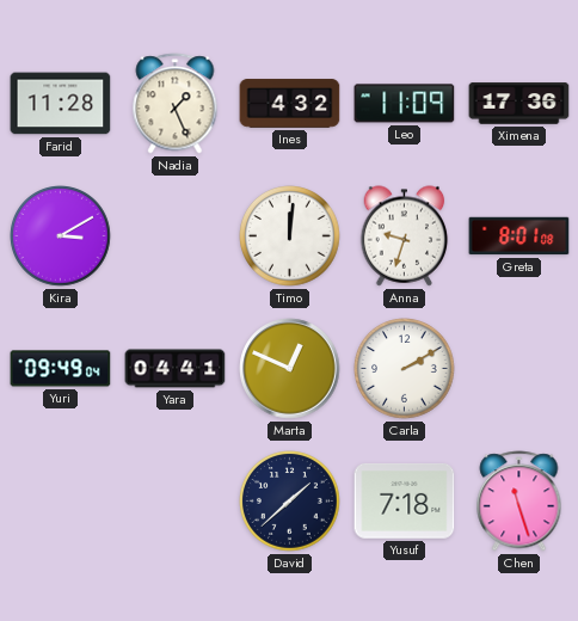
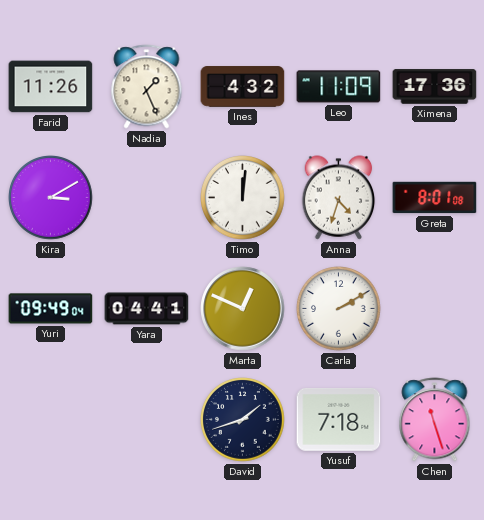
Farid: 11:28 -> 11:26 (51, 87)
Anna: 9:33 -> 4:33 (339, 198)
David: 1:38 -> 1:42 (243, 420)
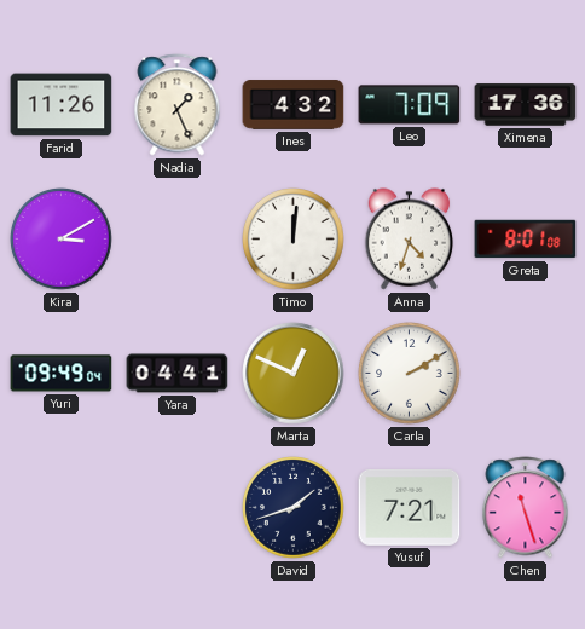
Leo: 11:09 -> 7:09 (410, 105)
Yusuf: 7:18 -> 7:21 (410, 507)
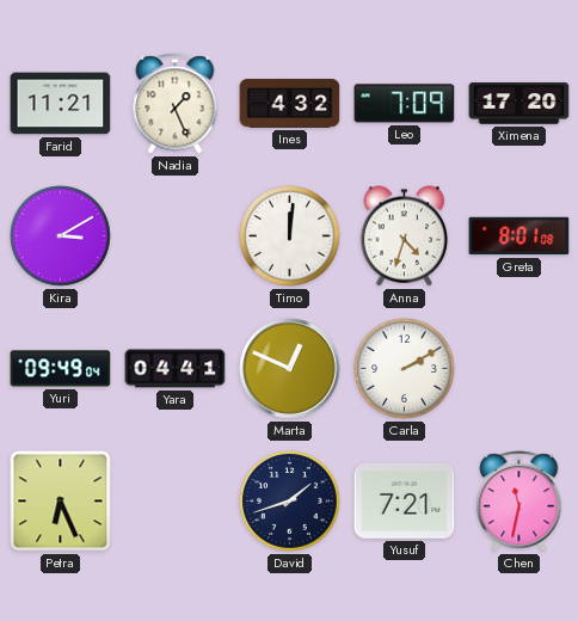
Farid: 11:26 -> 11:21 (61, 104)
Ximena: 17:36 -> 17:20 (519, 104)
Petra: none -> 6:26 (61, 502)
Chen: 11:27 -> 11:32 (519, 502)
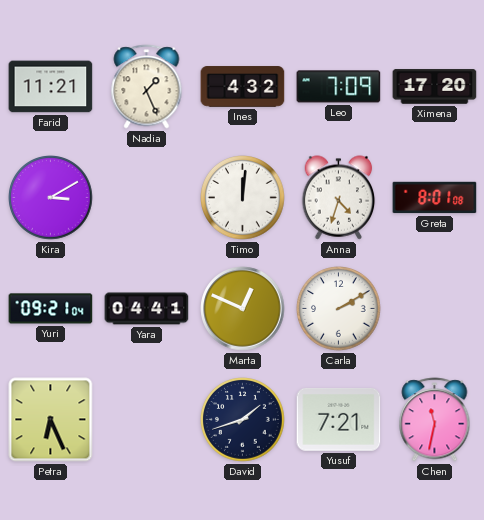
Yuri: 09:49 -> 09:21 (51, 309)
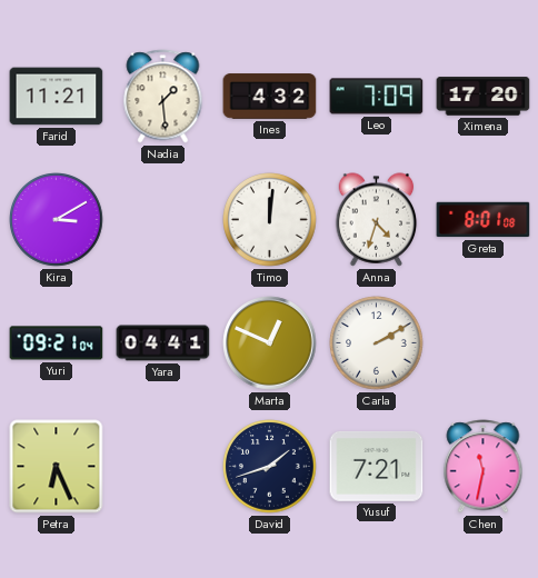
Nadia: 1:26 -> 1:29 (163, 97)
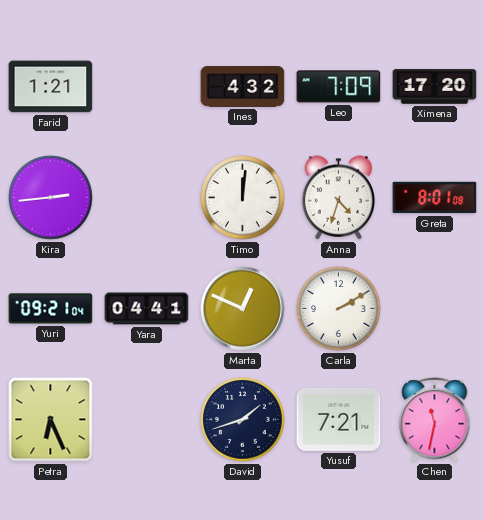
Farid: 11:21 -> 1:21 (51, 87)
Nadia: 1:29 -> none (163, 97)
Kira: 3:10 -> 2:44 (51, 198)
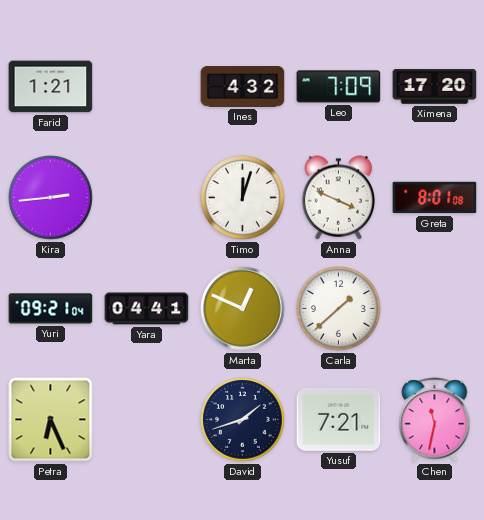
Timo: 12:01 -> 12:03 (243, 198)
Anna: 4:33 -> 3:49 (339, 198)
Carla: 2:10 -> 1:38 (339, 309)
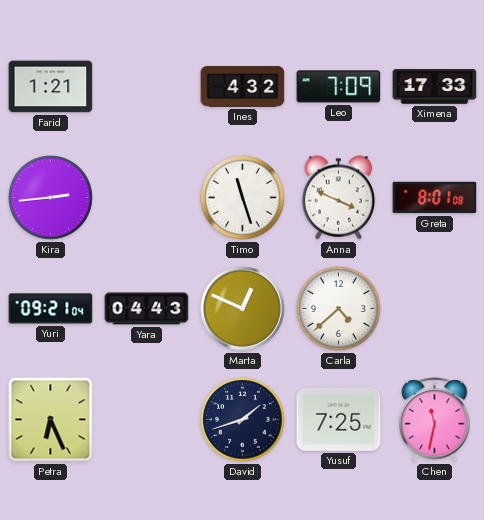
Ximena: 17:20 -> 17:33 (435, 87)
Timo: 12:03 -> 11:27 (243, 198)
Yara: 04:41 -> 04:43 (147, 309)
Carla: 1:38 -> 4:38 (339, 309)
Yusuf: 7:21 -> 7:25 (339, 419)
